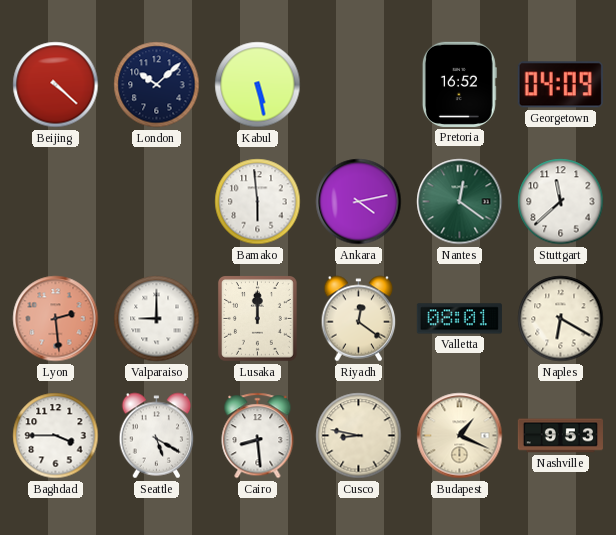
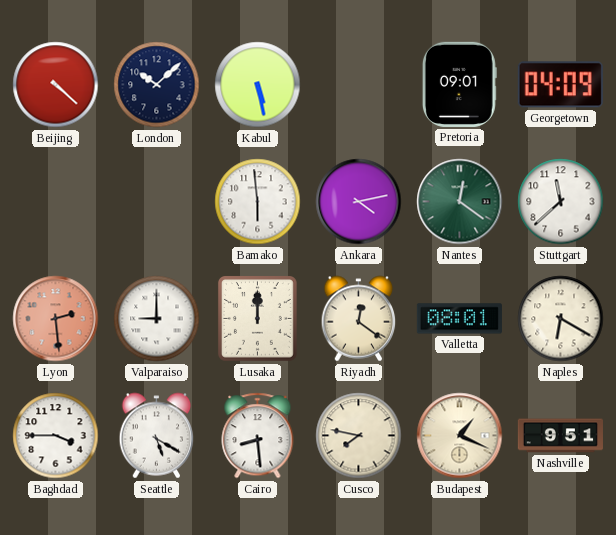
Pretoria: 16:52 -> 09:01 (459, 84)
Cusco: 8:47 -> 7:47 (359, 436)
Nashville: 9:53 -> 9:51 (560, 436)
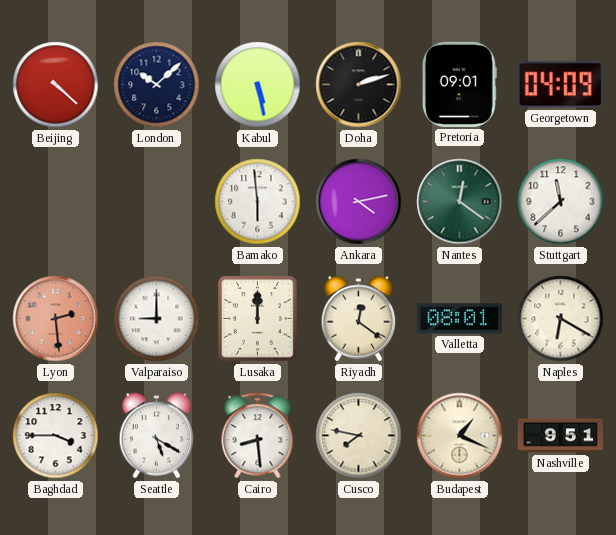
Doha: none -> 2:12 (359, 85)
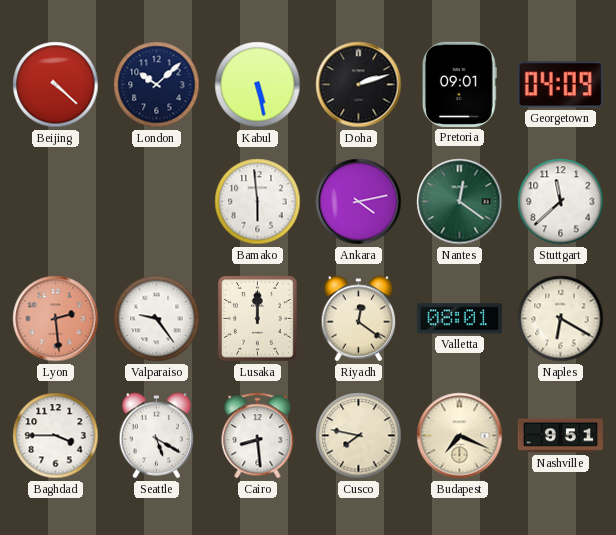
Valparaiso: 9:00 -> 9:24 (157, 319)
Budapest: 1:19 -> 7:19 (460, 436)
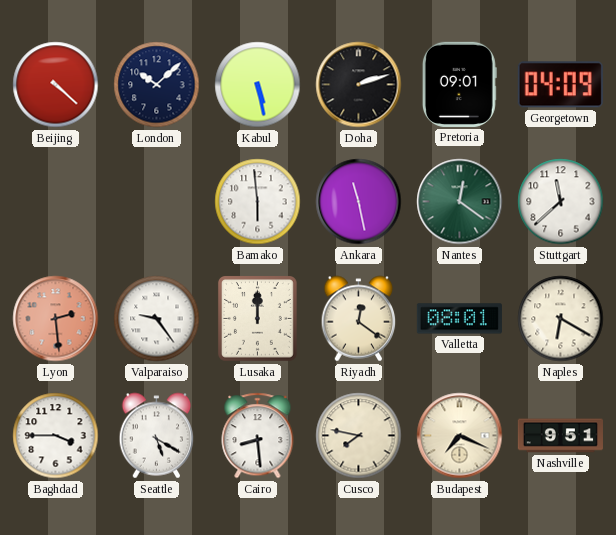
Ankara: 4:13 -> 11:28 (359, 202)
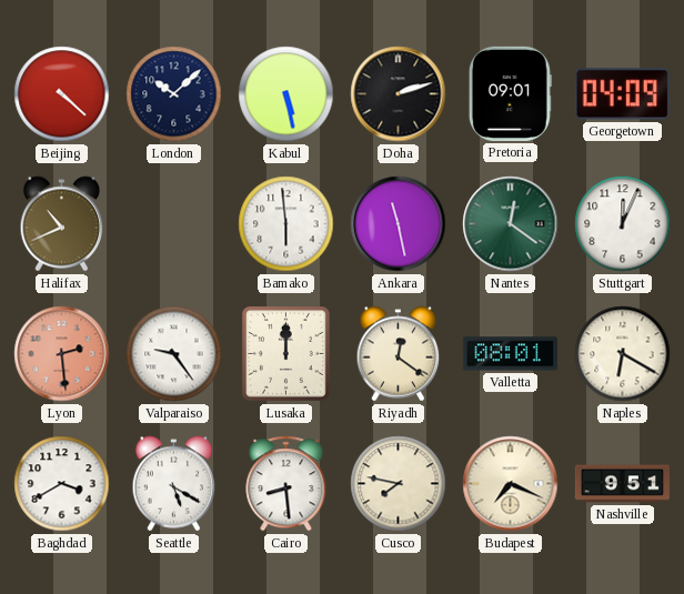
Halifax: none -> 10:41 (62, 224)
Stuttgart: 11:38 -> 12:04 (623, 224)
Baghdad: 3:45 -> 3:40 (62, 484)
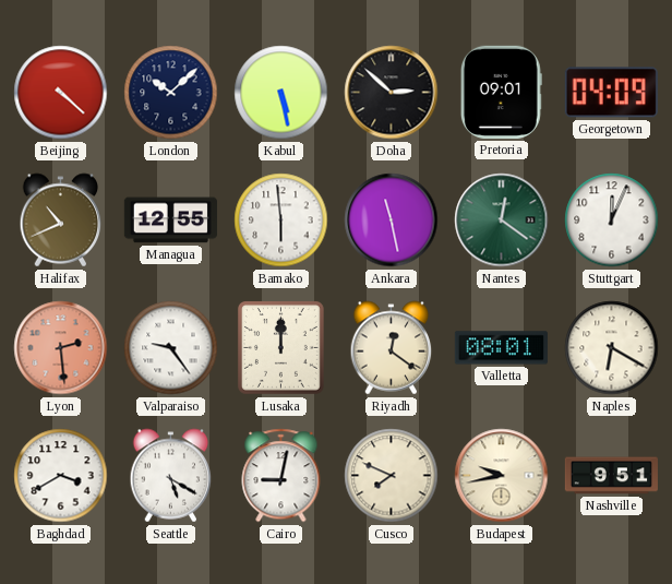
Doha: 2:12 -> 2:52 (392, 93)
Managua: none -> 12:55 (170, 221)
Cairo: 8:29 -> 9:02 (281, 476)
Cusco: 7:47 -> 7:49 (392, 476)
Budapest: 7:19 -> 9:43 (502, 476)
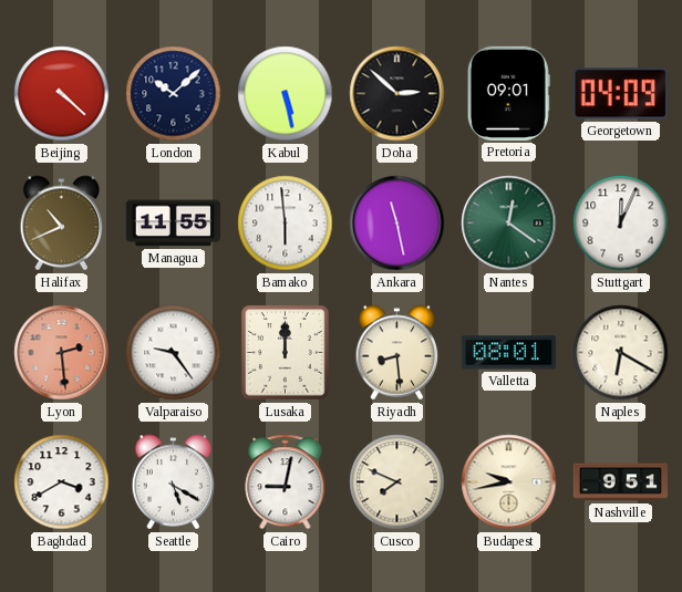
Managua: 12:55 -> 11:55 (173, 224)
Riyadh: 12:21 -> 8:29 (397, 353)
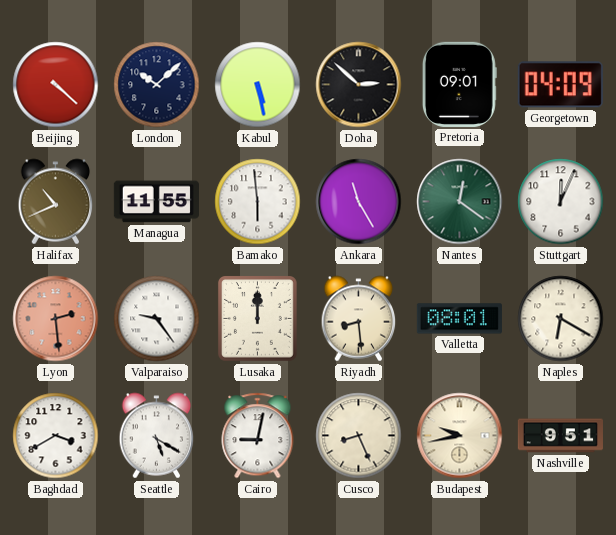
Ankara: 11:28 -> 11:25 (359, 202)
Cusco: 7:49 -> 8:26 (359, 436)
